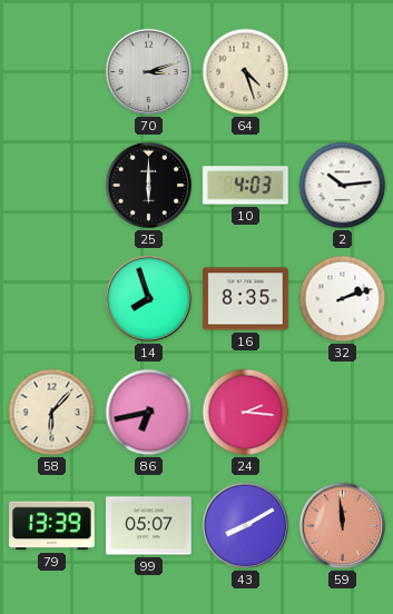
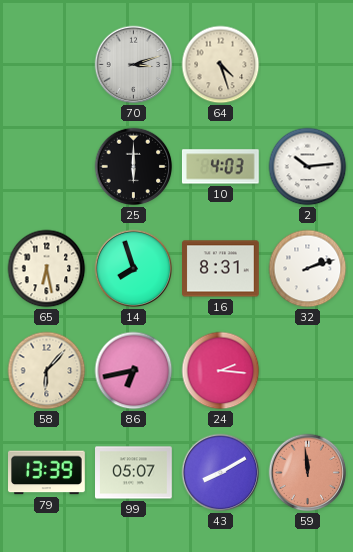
65: none -> 6:28 (47, 269)
16: 8:35 -> 8:31 (221, 269)
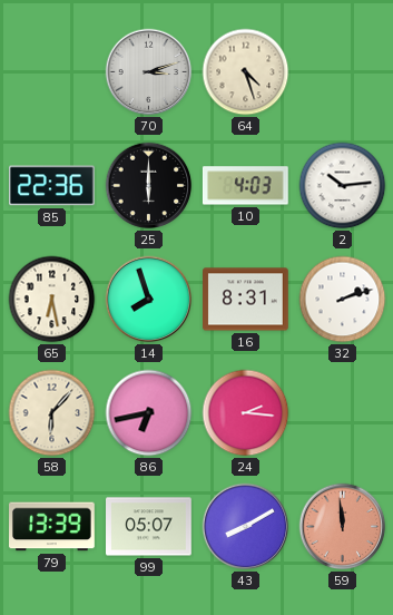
85: none -> 22:36 (52, 186)
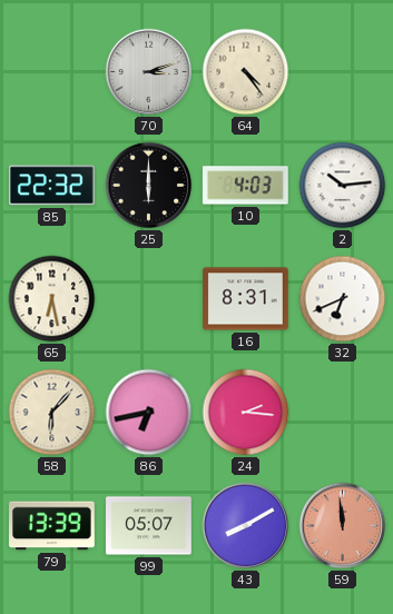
64: 4:27 -> 4:24 (246, 72)
85: 22:36 -> 22:32 (52, 186)
14: 7:57 -> none (149, 300)
32: 2:12 -> 6:41 (343, 299)
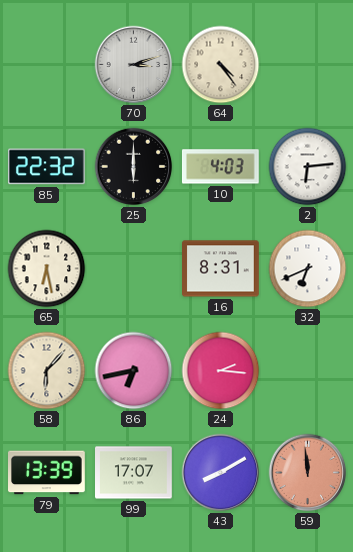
2: 10:14 -> 6:14 (308, 167)
99: 05:07 -> 17:07 (134, 473)
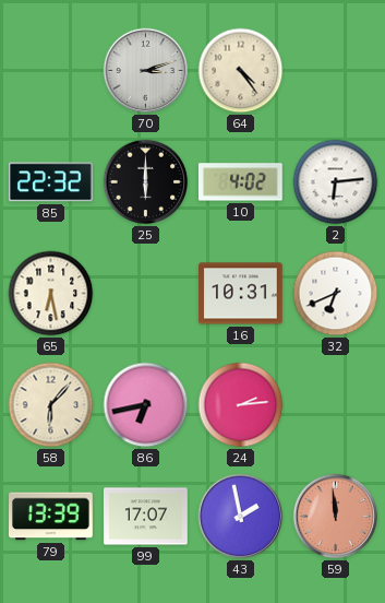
10: 4:03 -> 4:02 (240, 182)
16: 8:31 -> 10:31 (241, 294)
24: 2:16 -> 2:14 (241, 405)
43: 8:10 -> 1:58 (241, 517)
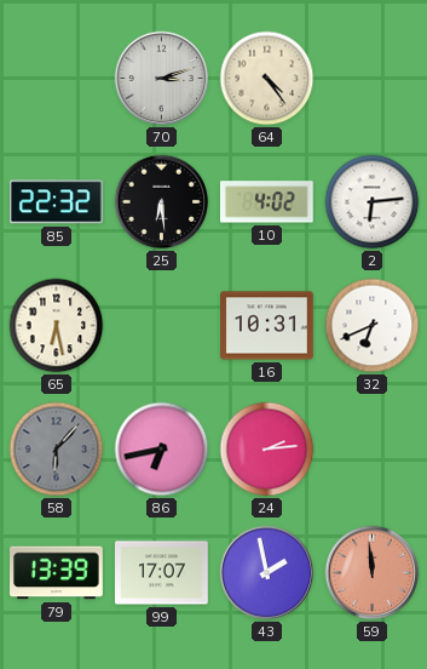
25: 6:00 -> 6:29 (162, 202)
58 dial: cream -> grey (57, 450)
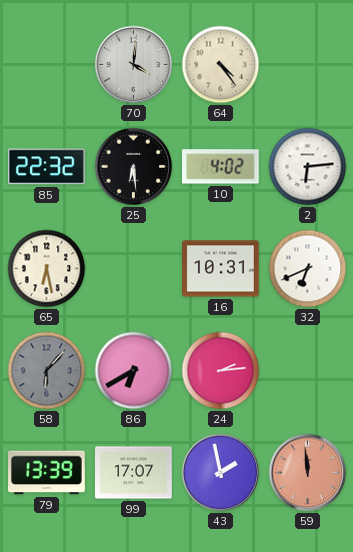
70: 3:12 -> 4:01 (134, 65)
86: 6:43 -> 6:40 (134, 371)
